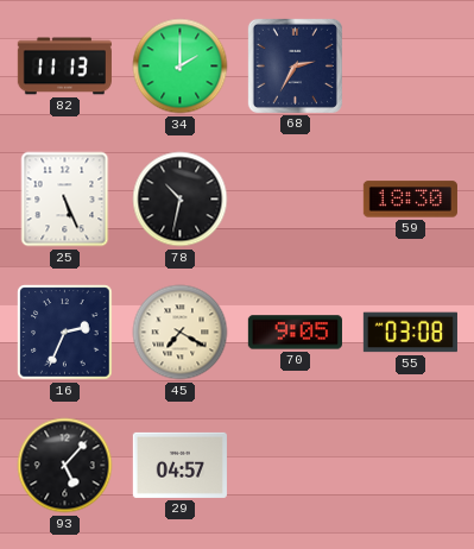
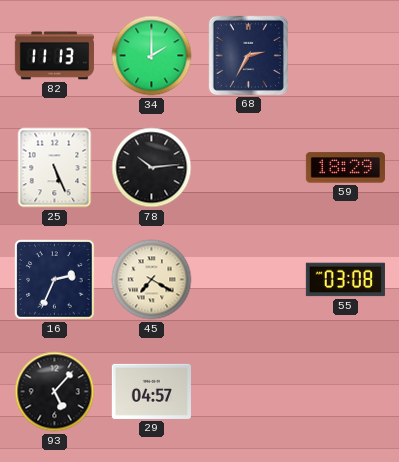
78: 10:32 -> 10:14 (152, 168)
59: 18:30 -> 18:29 (345, 168)
70: 9:05 -> none (295, 333)
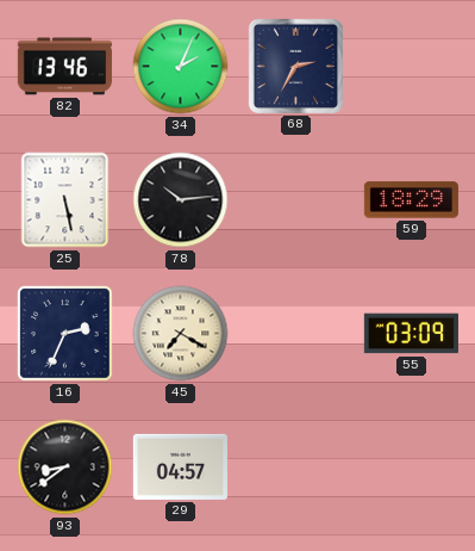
82: 11:13 -> 13:46 (64, 67)
34: 2:00 -> 2:04 (181, 67)
25: 5:26 -> 5:28 (65, 200)
55: 03:08 -> 03:09 (411, 334)
93: 5:07 -> 8:39 (65, 468)
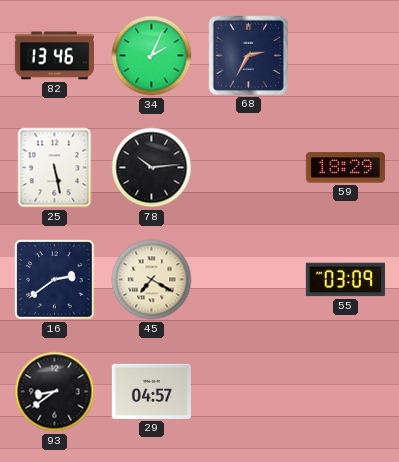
16: 2:34 -> 2:39 (55, 280)
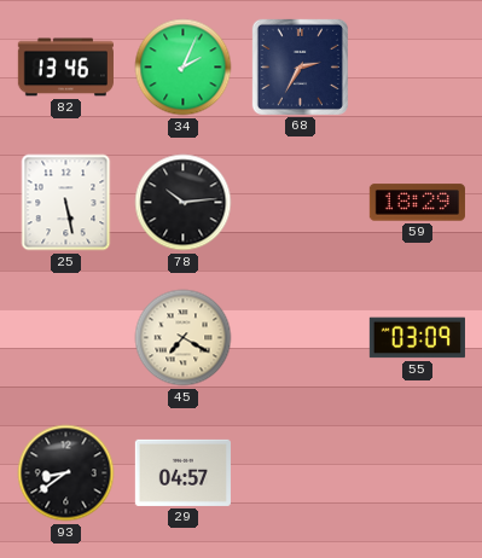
16: 2:39 -> none (55, 280)
